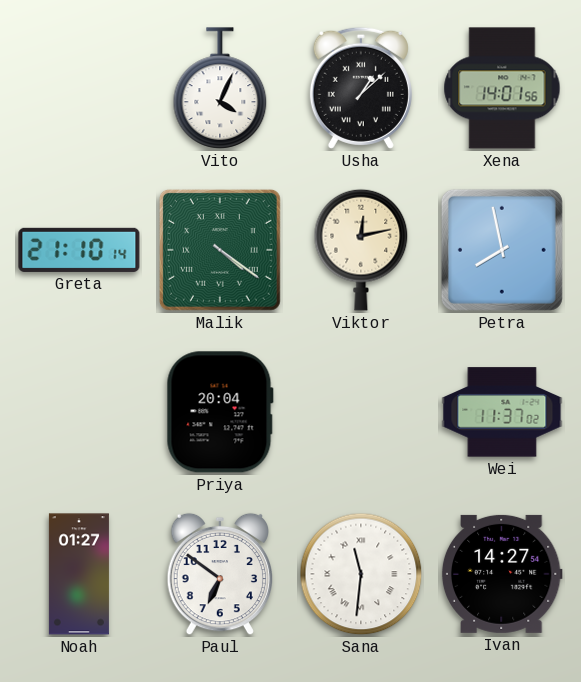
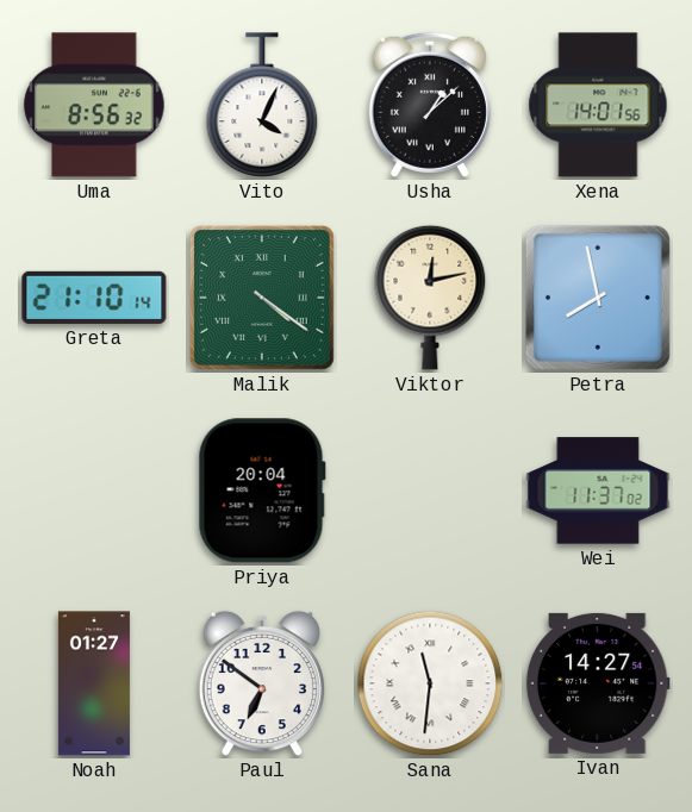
Uma: none -> 8:56 (94, 105)
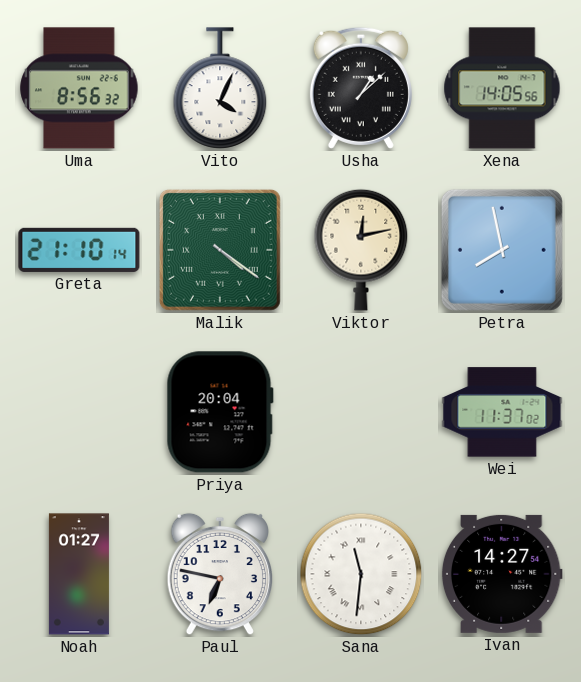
Xena: 14:01 -> 14:05 (502, 88)
Paul: 6:51 -> 6:47 (219, 574)
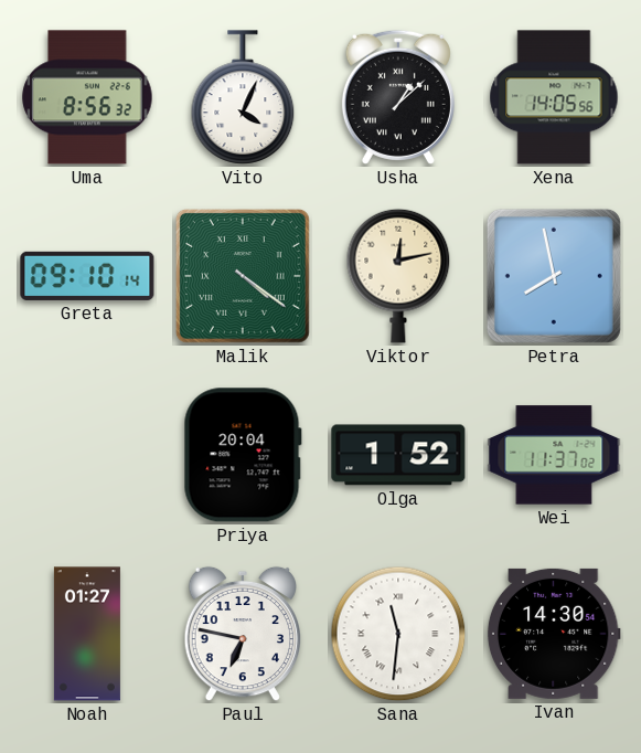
Greta: 21:10 -> 09:10 (87, 276)
Olga: none -> 1:52 (398, 455)
Ivan: 14:27 -> 14:30 (554, 634)
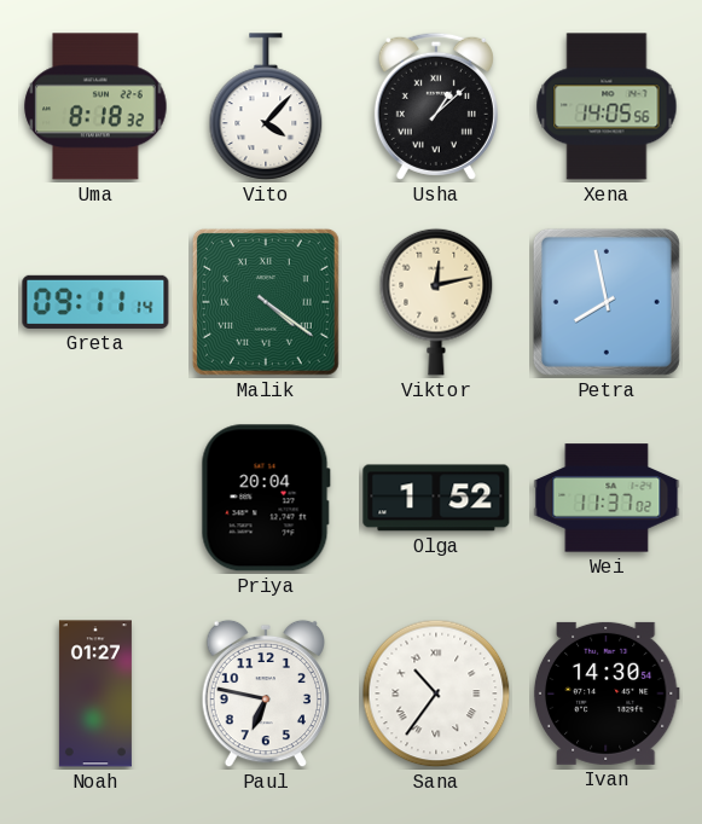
Uma: 8:56 -> 8:18 (95, 106)
Vito: 4:04 -> 4:07 (266, 106)
Greta: 09:10 -> 09:11 (95, 302)
Sana: 11:31 -> 10:36 (436, 694)
